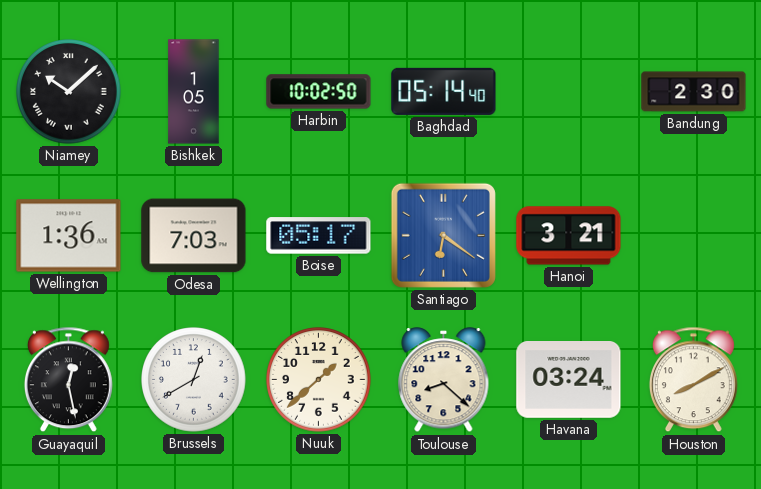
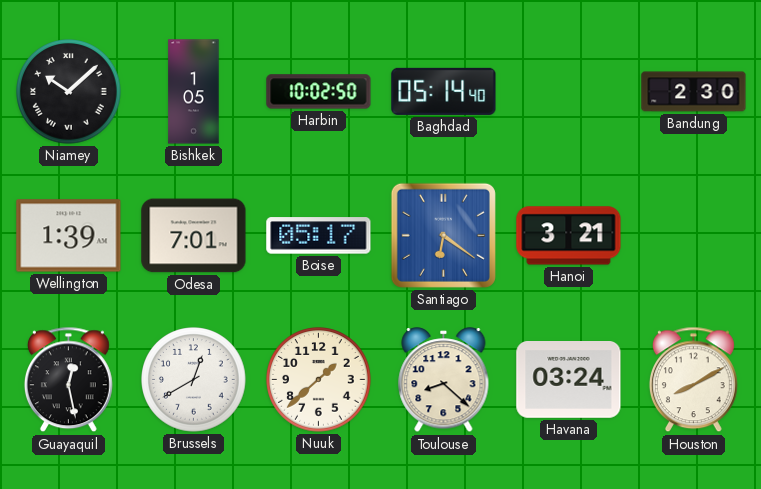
Wellington: 1:36 -> 1:39 (69, 236)
Odesa: 7:03 -> 7:01 (194, 236)
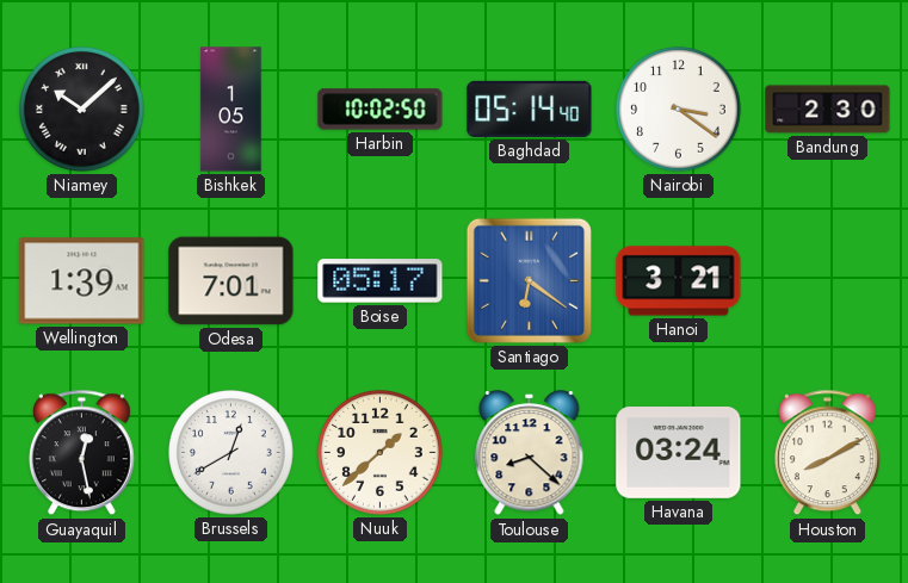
Nairobi: none -> 3:21 (679, 110)
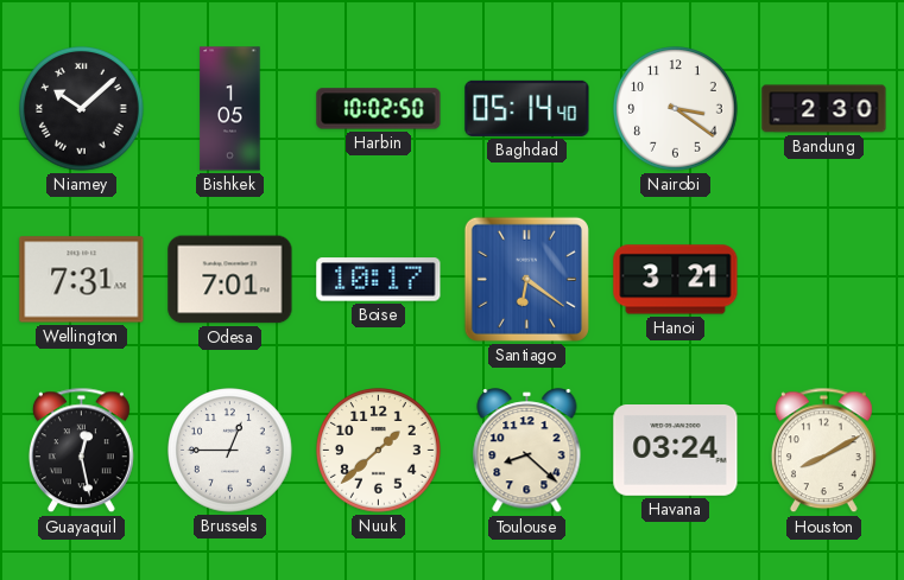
Wellington: 1:39 -> 7:31 (82, 280)
Boise: 05:17 -> 10:17 (379, 280)
Brussels: 12:40 -> 12:45 (230, 451)
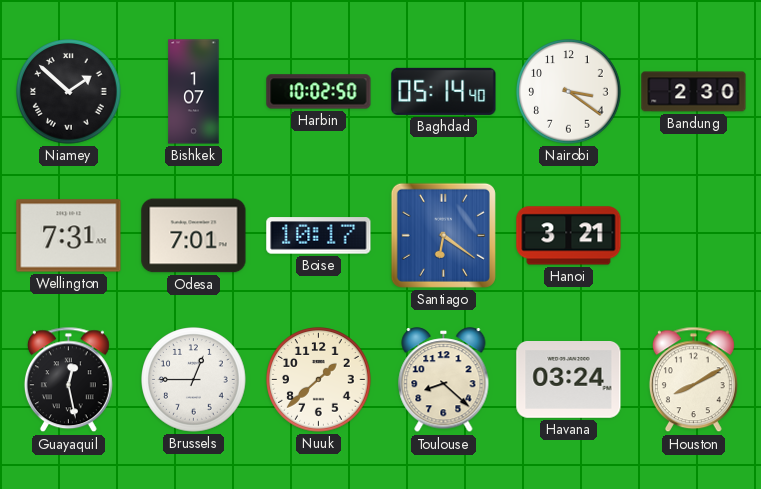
Niamey: 10:08 -> 1:52 (69, 92)
Bishkek: 1:05 -> 1:07 (194, 92)
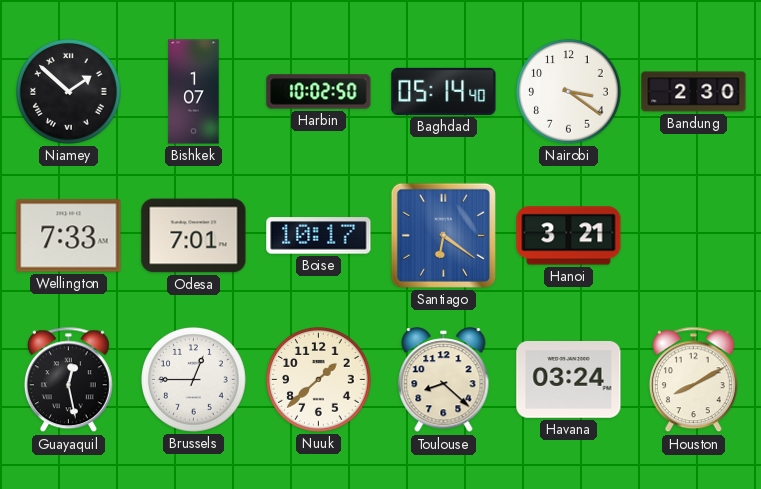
Wellington: 7:31 -> 7:33 (69, 236)
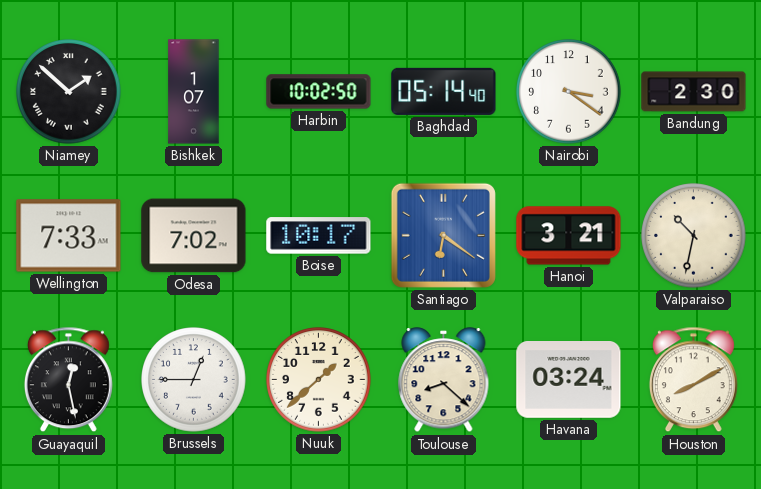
Odesa: 7:01 -> 7:02 (194, 236)
Valparaiso: none -> 10:32 (694, 236)
